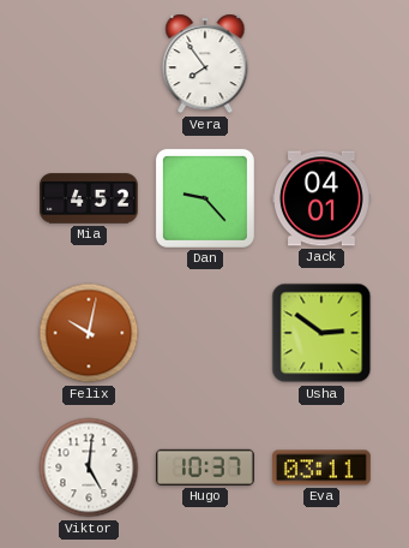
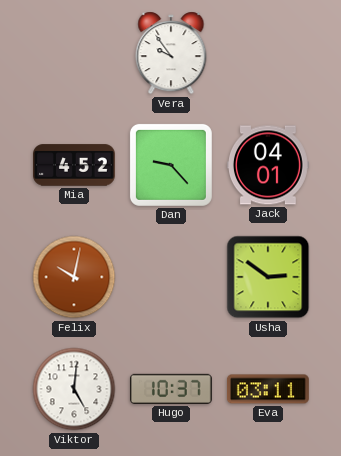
Vera: 7:54 -> 9:54 (171, 53)
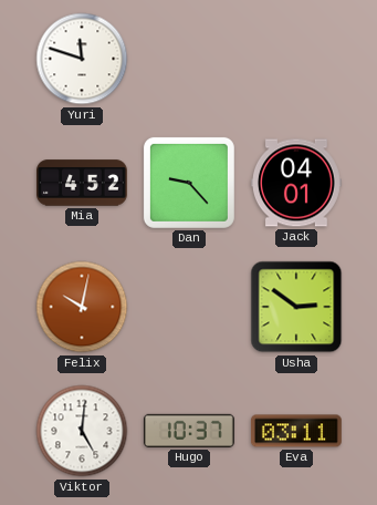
Yuri: none -> 11:48 (82, 59)
Vera: 9:54 -> none (171, 53)
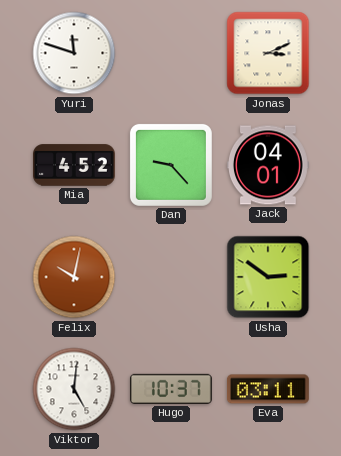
Jonas: none -> 3:11 (268, 53)
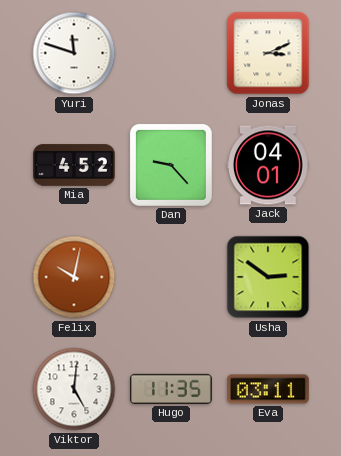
Hugo: 10:37 -> 11:35 (171, 389)
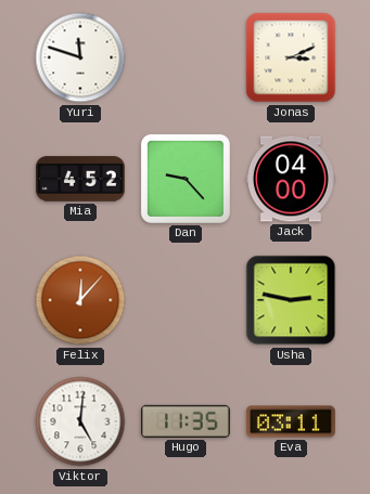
Jack: 04:01 -> 04:00 (292, 179)
Felix: 10:02 -> 12:07 (80, 300)
Usha: 2:51 -> 2:47 (291, 300)
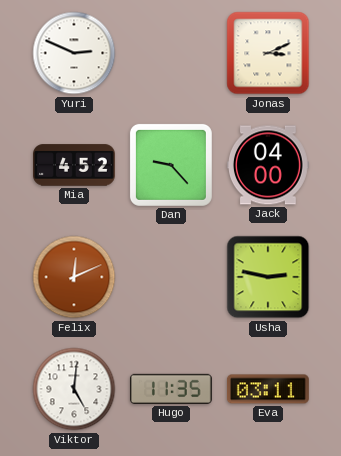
Yuri: 11:48 -> 2:49 (74, 53)
Felix: 12:07 -> 12:11 (74, 277)
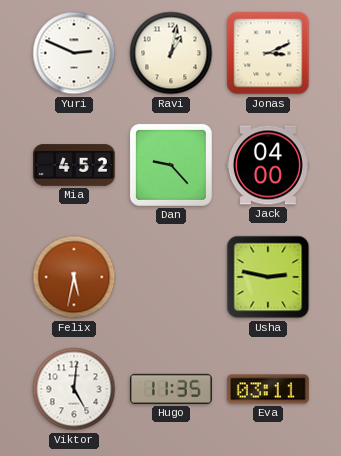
Ravi: none -> 1:02 (171, 53)
Felix: 12:11 -> 5:32 (74, 277)
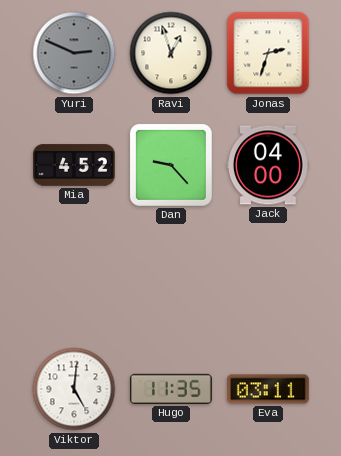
Yuri dial: white -> grey (74, 53)
Ravi: 1:02 -> 12:57 (171, 53)
Jonas: 3:11 -> 2:33 (268, 53)
Felix: 5:32 -> none (74, 277)
Usha: 2:47 -> none (268, 277)
